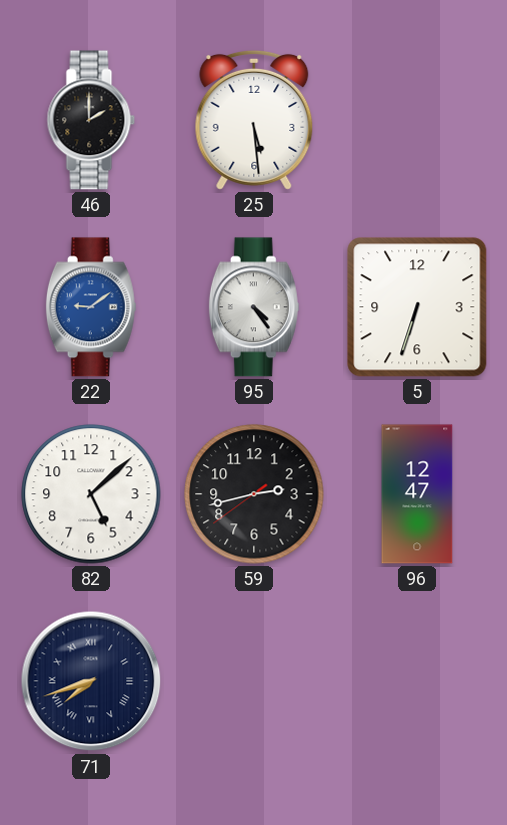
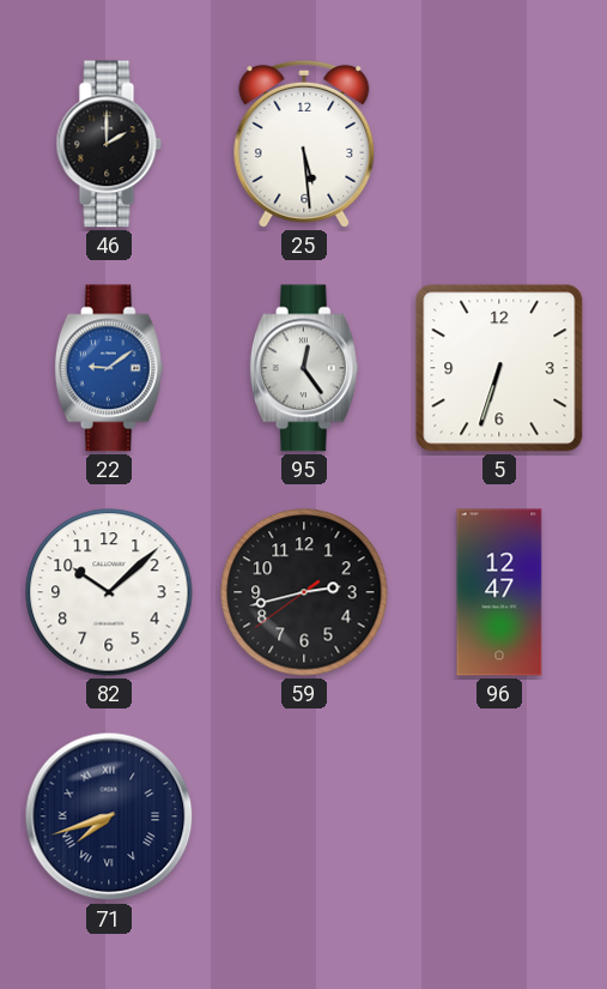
95: 4:24 -> 12:24 (304, 368)
82: 5:08 -> 10:08 (109, 592)
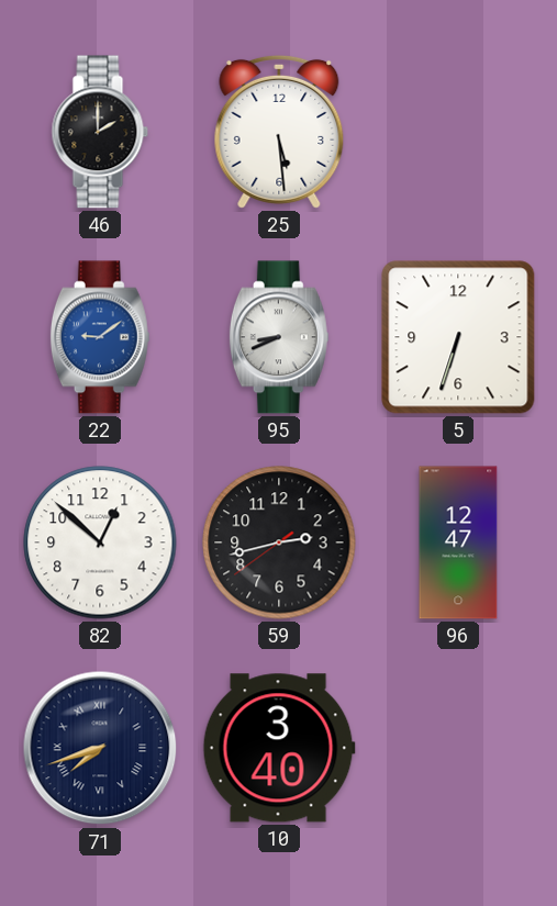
95: 12:24 -> 8:41 (279, 337)
82: 10:08 -> 12:52 (100, 543)
10: none -> 3:40 (279, 748)
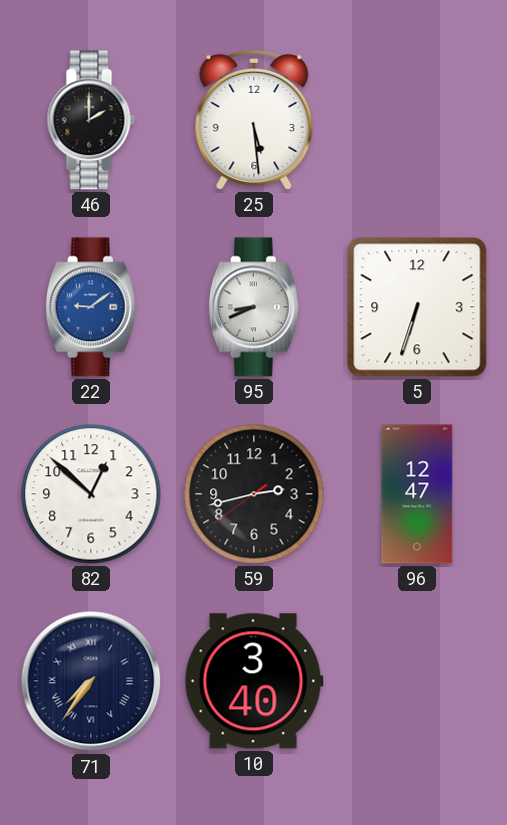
71: 7:42 -> 7:36 (91, 681)
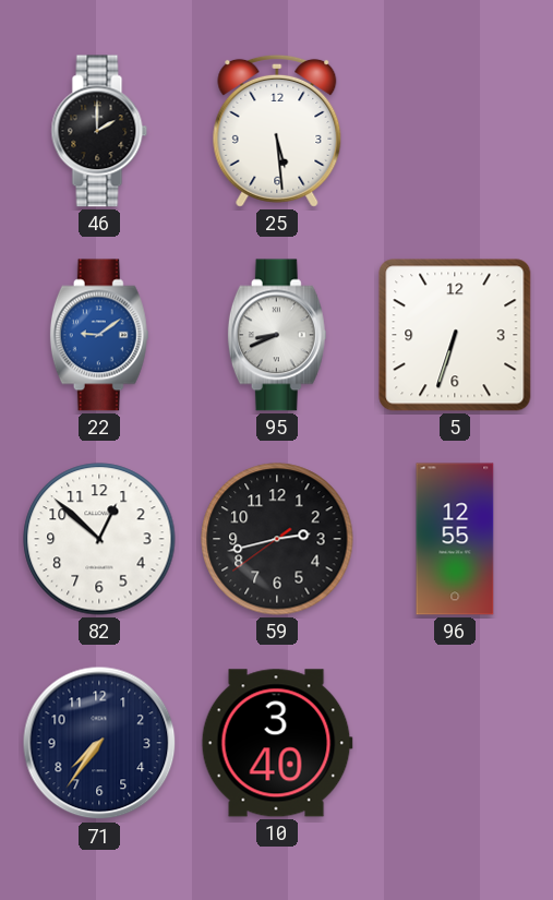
96: 12:47 -> 12:55 (455, 539)
71 numerals: Roman -> Arabic (99, 743)
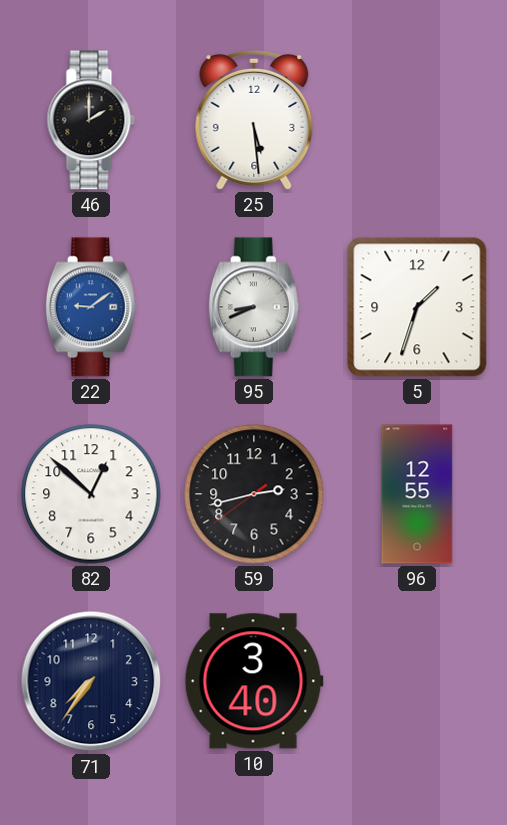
5: 6:33 -> 1:33 (417, 307)
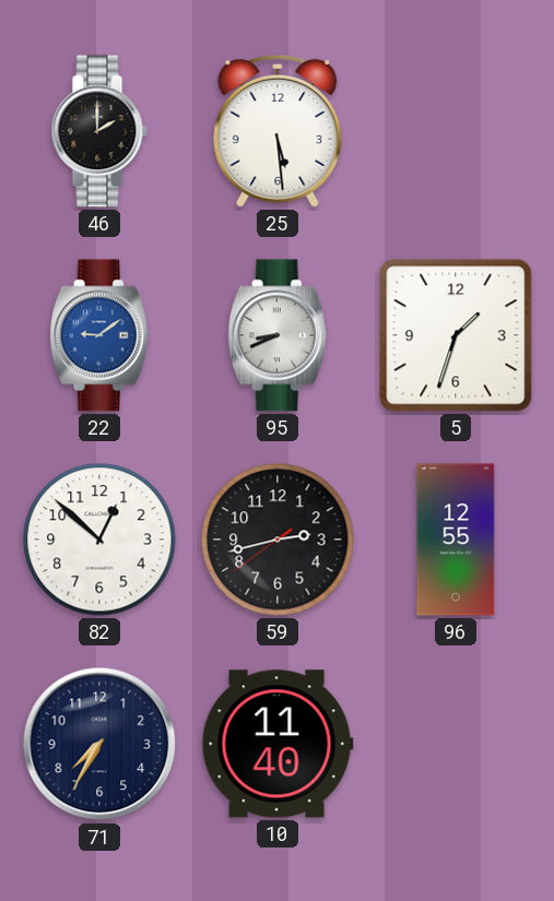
71: 7:36 -> 7:35 (99, 744)
10: 3:40 -> 11:40 (278, 744)
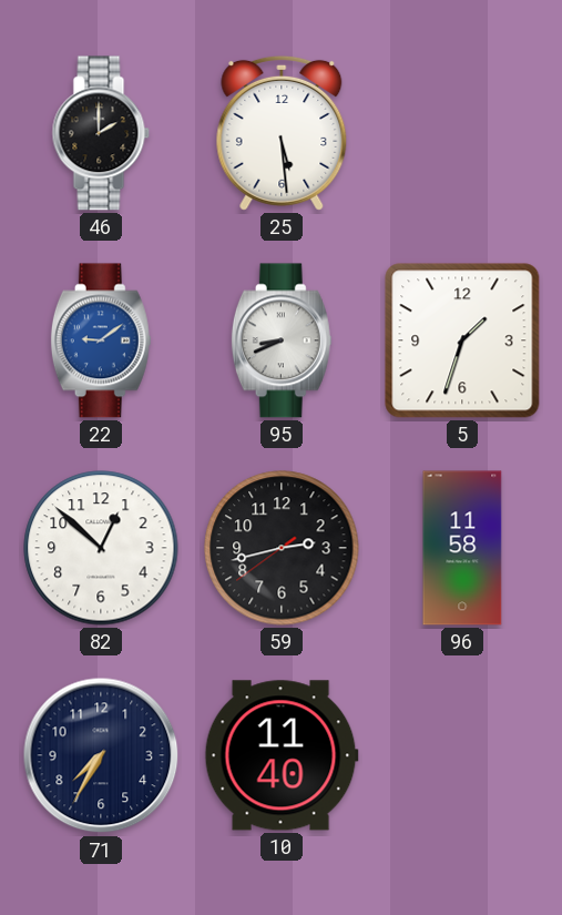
96: 12:55 -> 11:58 (462, 548)
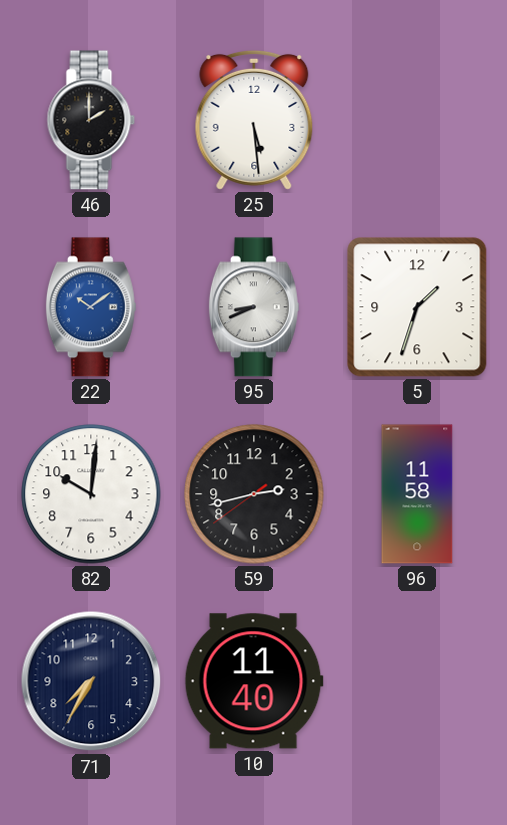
22: 9:09 -> 10:09 (91, 307)
82: 12:52 -> 10:01 (91, 494)
